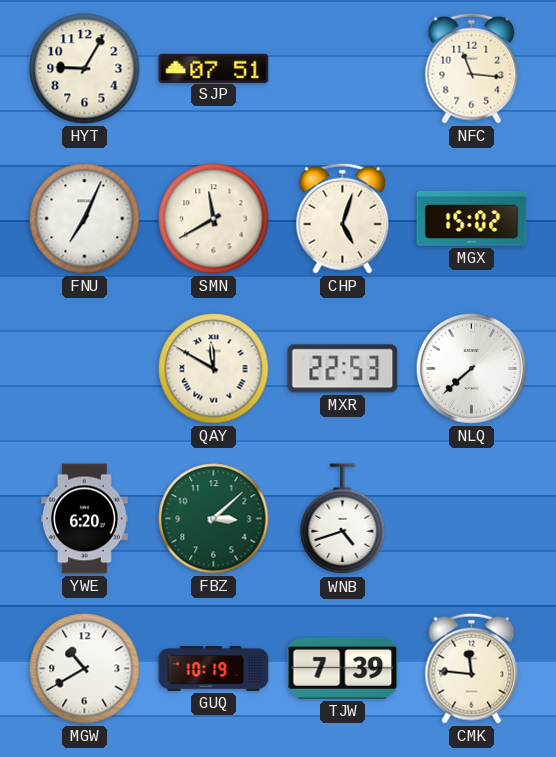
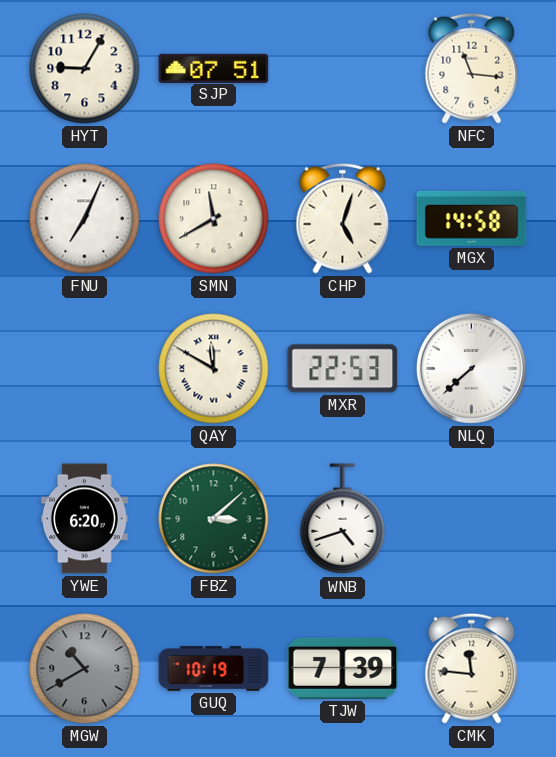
MGX: 15:02 -> 14:58 (472, 218)
MGW dial: white -> grey (85, 669)
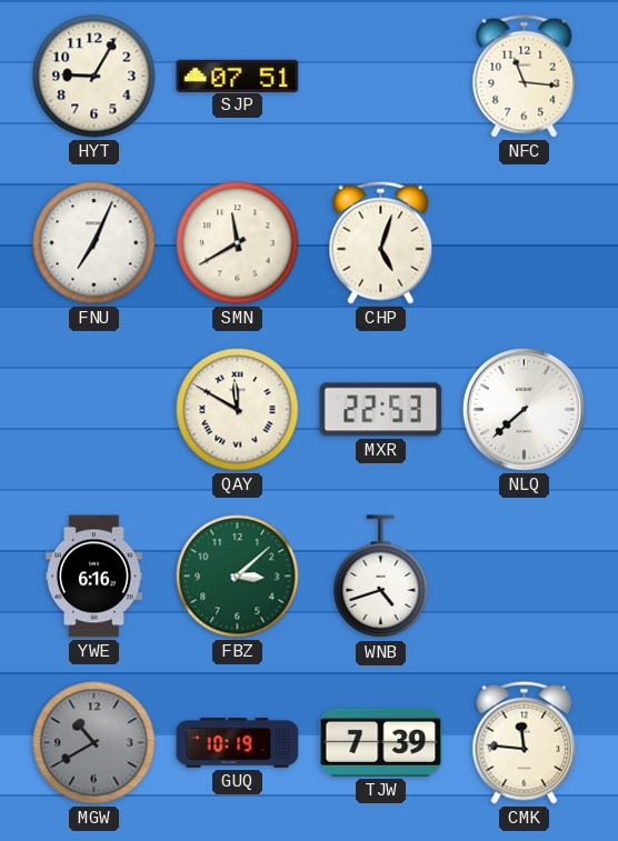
MGX: 14:58 -> none (472, 218)
YWE: 6:20 -> 6:16 (94, 577)
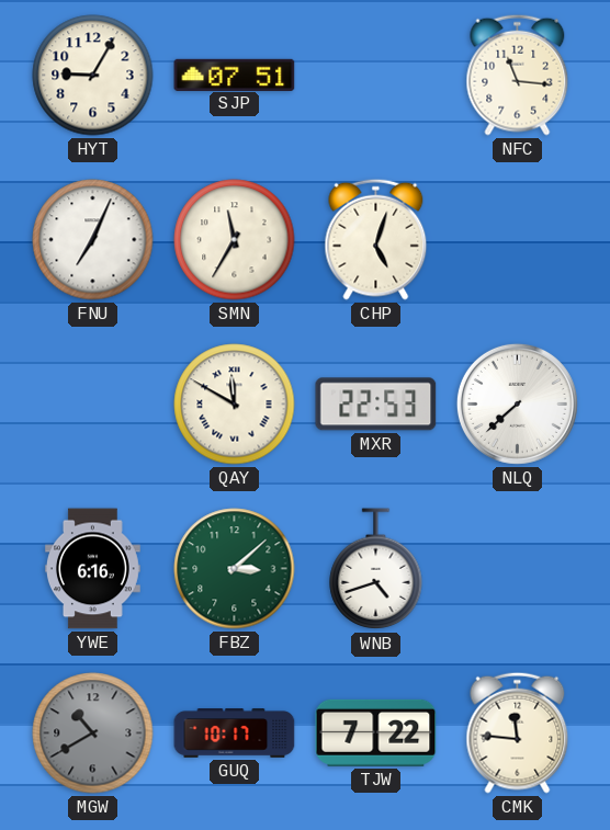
SMN: 11:40 -> 11:35 (235, 240)
GUQ: 10:19 -> 10:17 (235, 734)
TJW: 7:39 -> 7:22 (376, 732)
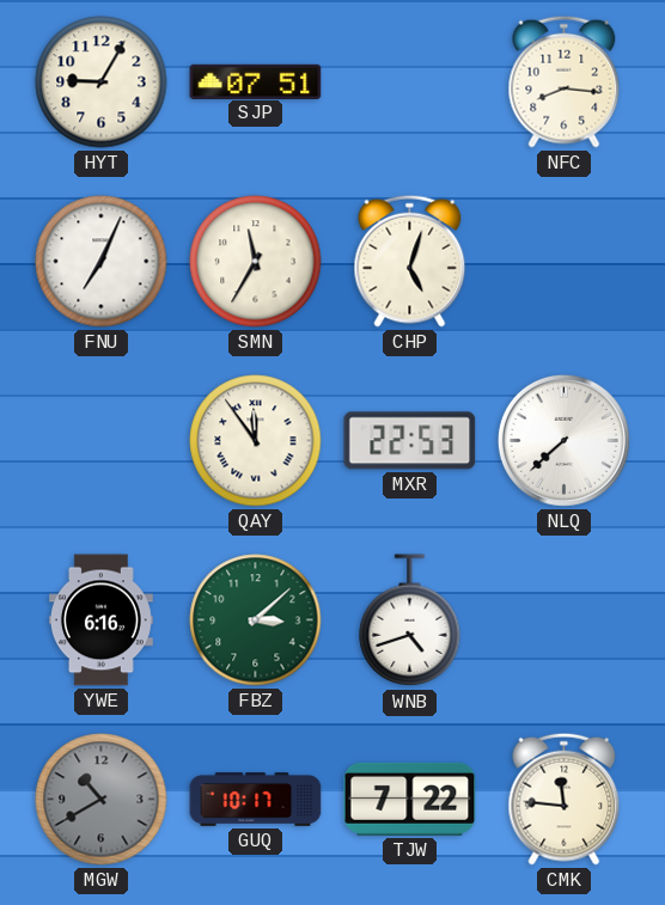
NFC: 11:16 -> 8:16 (565, 81)
QAY: 11:50 -> 11:54 (256, 441)
